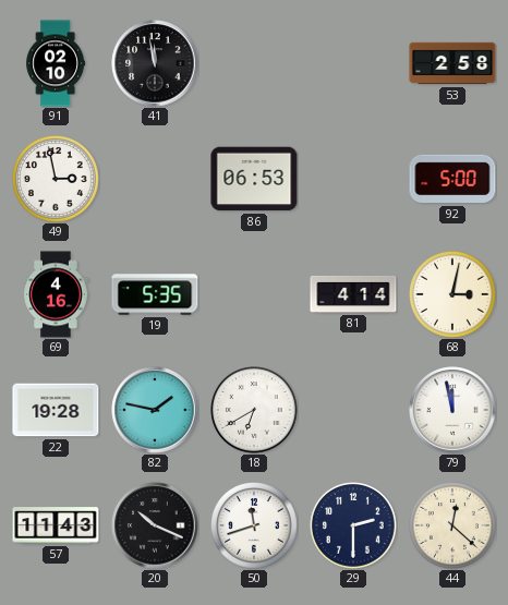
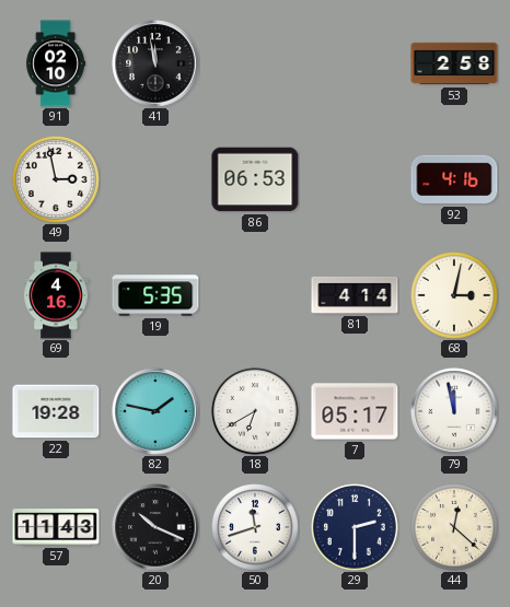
92: 5:00 -> 4:16 (454, 179)
7: none -> 05:17 (355, 411)
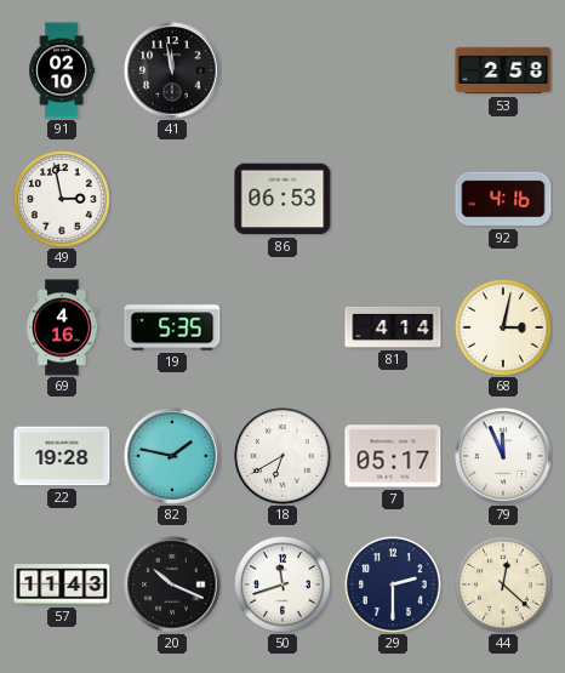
79: 11:58 -> 11:56 (503, 456)
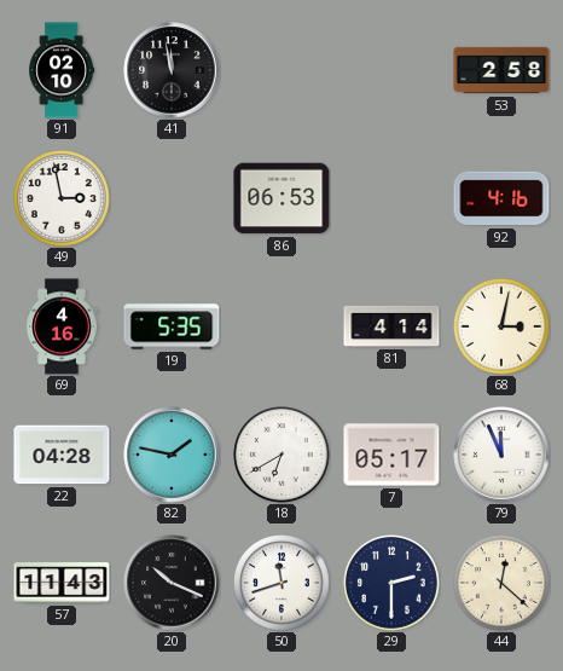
22: 19:28 -> 04:28 (62, 455)
